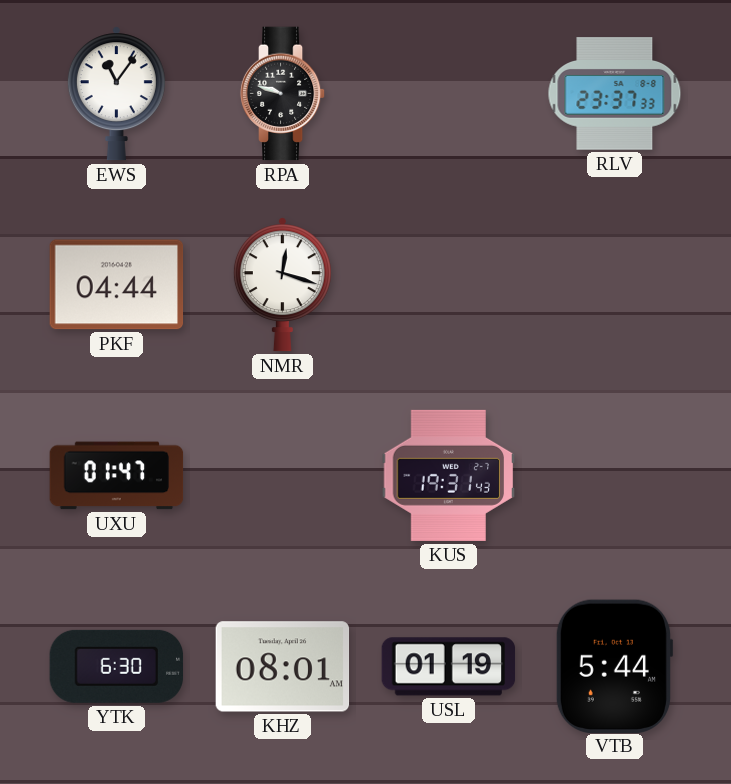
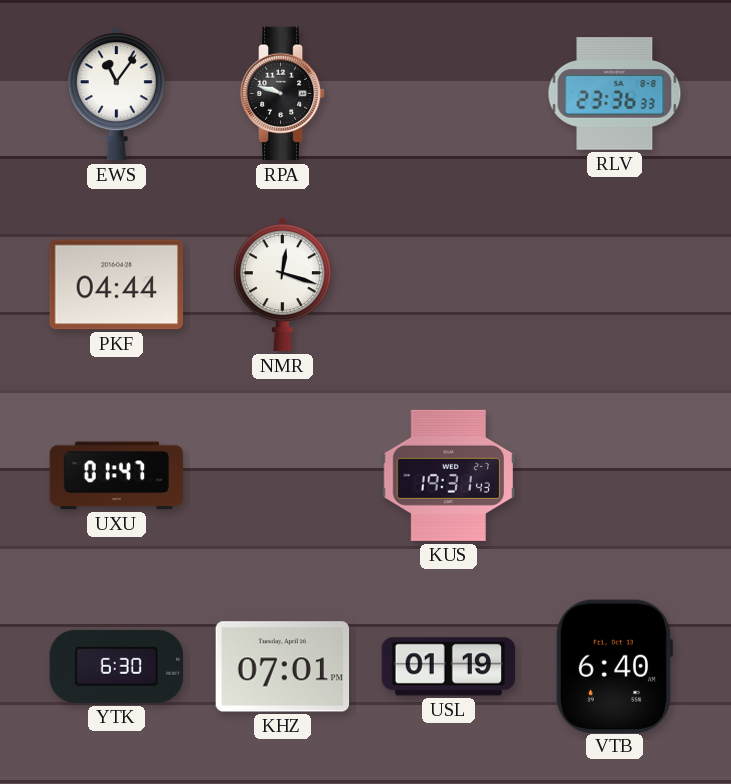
RLV: 23:37 -> 23:36 (615, 94)
KHZ: 08:01 -> 07:01 (283, 667)
VTB: 5:44 -> 6:40 (614, 666)
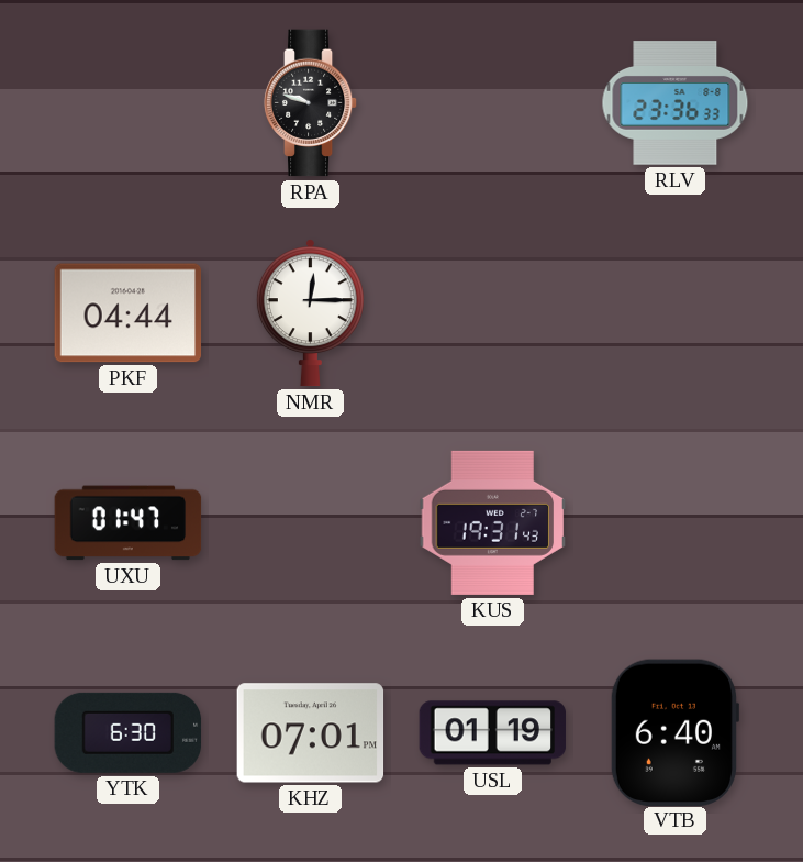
EWS: 11:06 -> none (116, 94)
NMR: 12:18 -> 12:15 (310, 313)
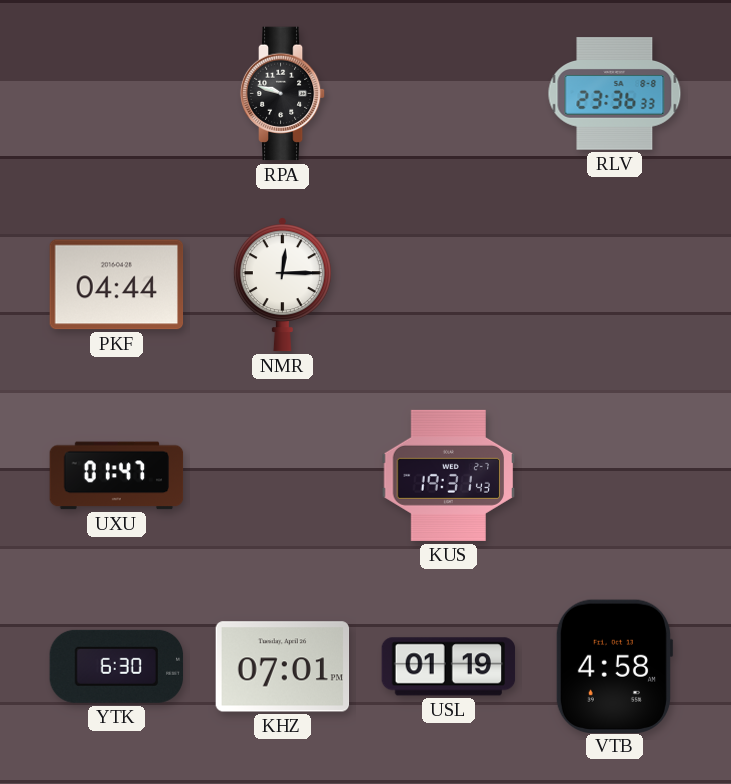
VTB: 6:40 -> 4:58 (614, 666)
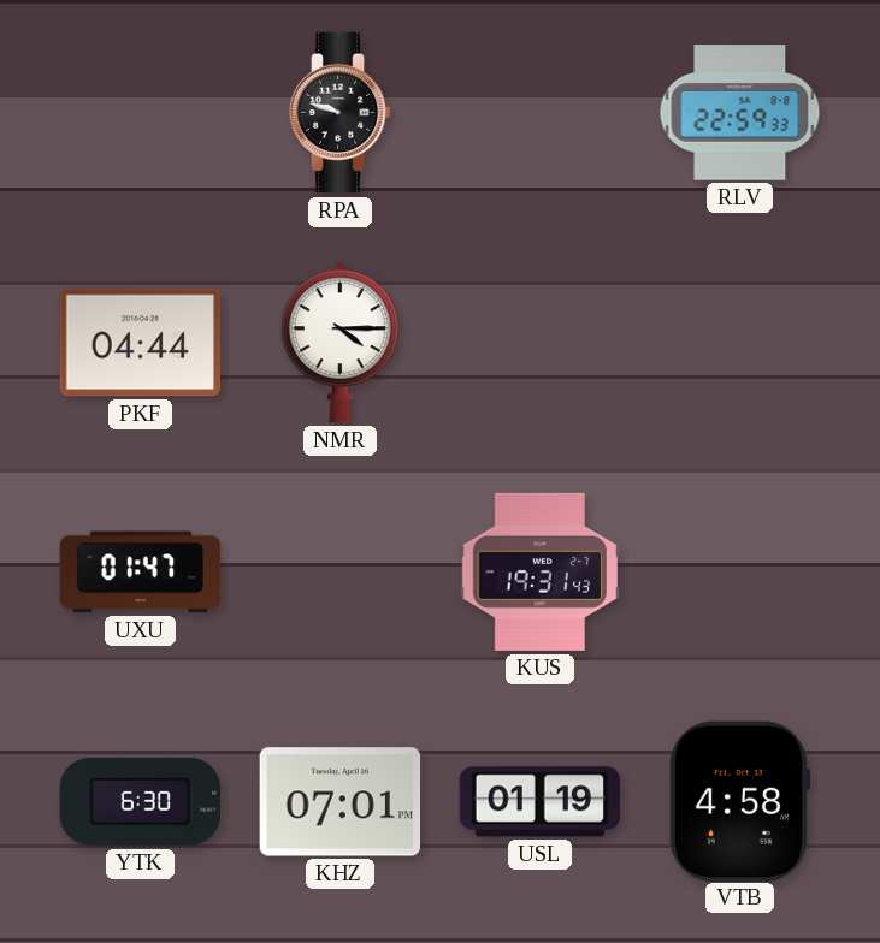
RLV: 23:36 -> 22:59 (740, 113)
NMR: 12:15 -> 4:15 (339, 343)
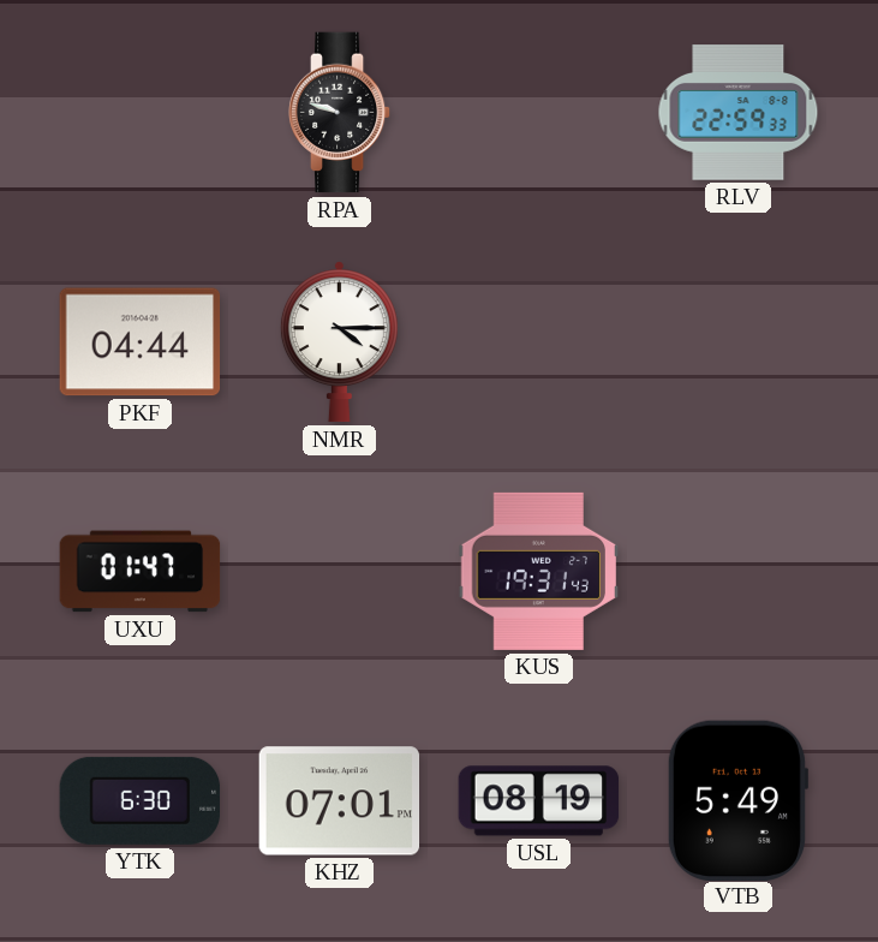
USL: 01:19 -> 08:19 (539, 801)
VTB: 4:58 -> 5:49 (737, 800)
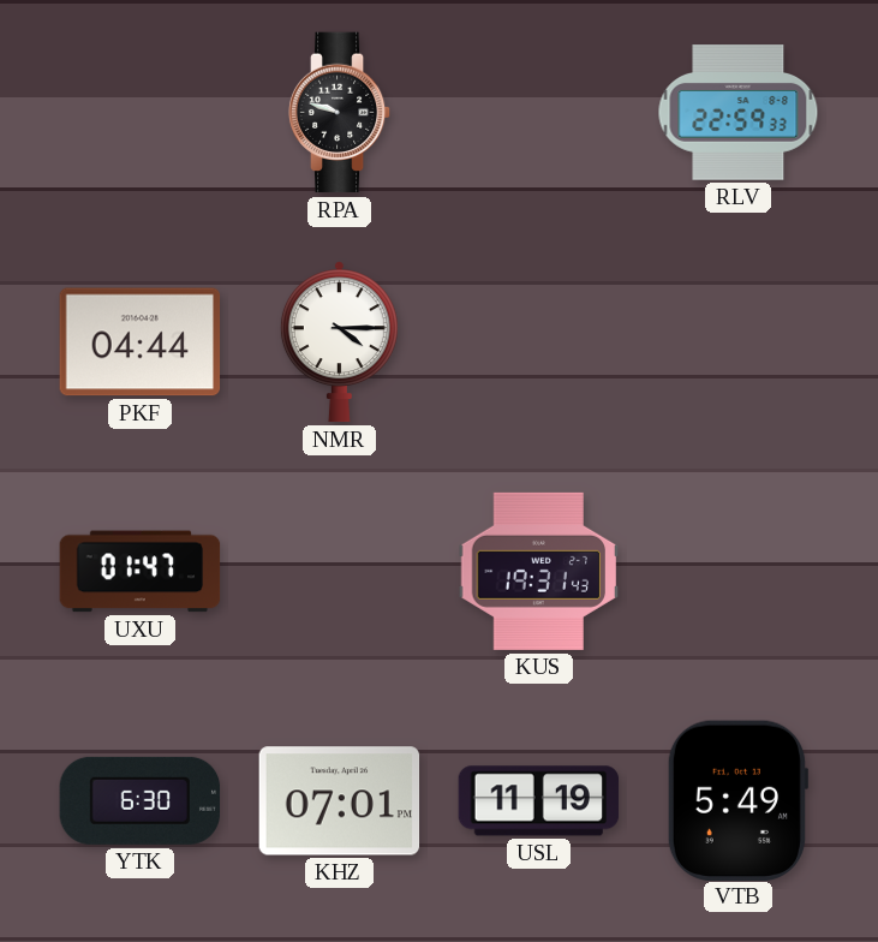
USL: 08:19 -> 11:19 (539, 801)
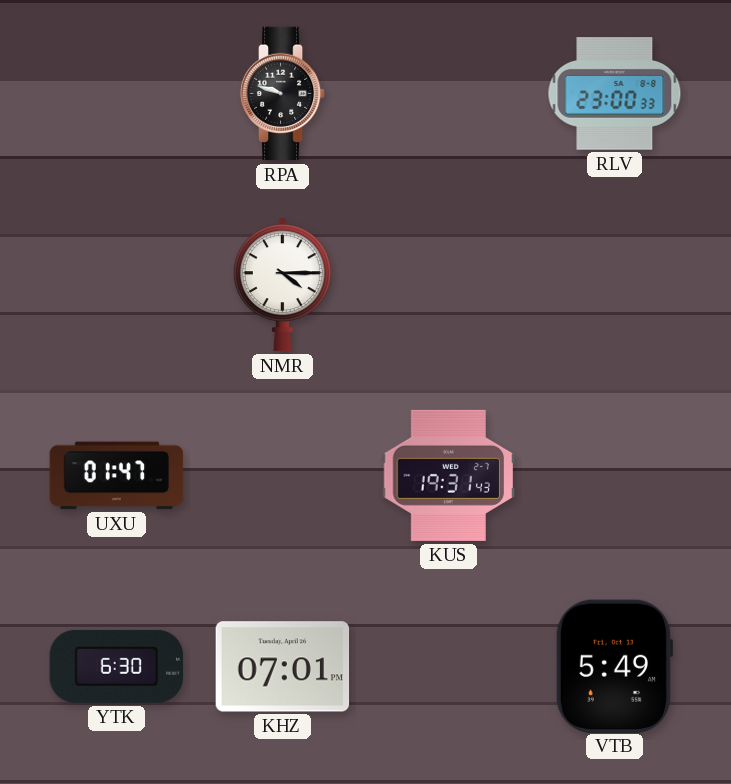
RLV: 22:59 -> 23:00 (615, 94)
PKF: 04:44 -> none (141, 342)
USL: 11:19 -> none (539, 801)
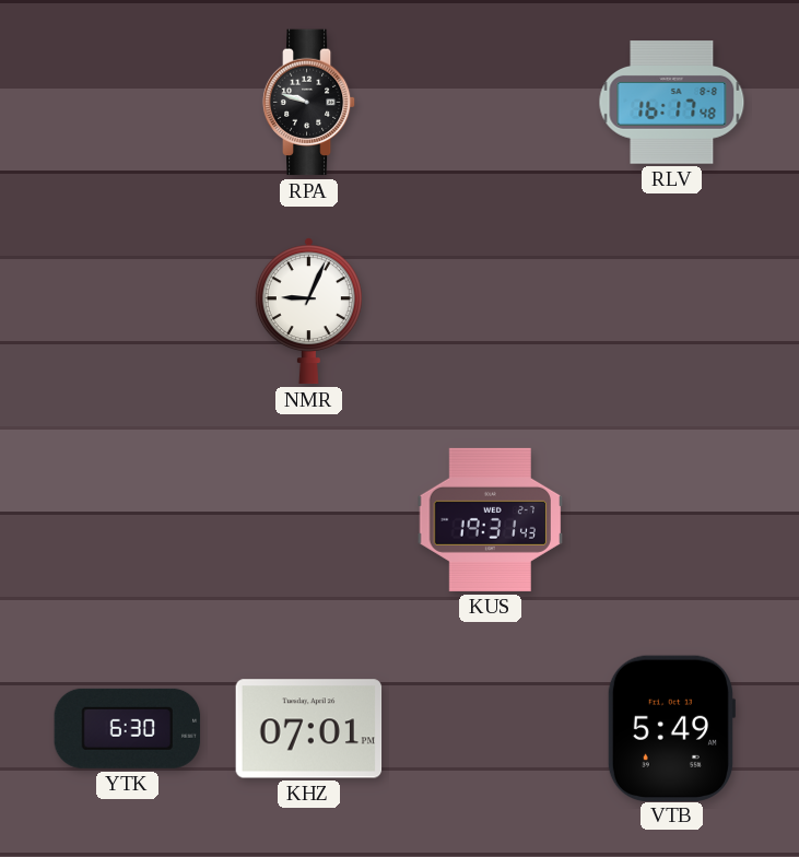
RLV: 23:00 -> 16:17 (672, 103)
NMR: 4:15 -> 9:04 (308, 312)
UXU: 01:47 -> none (117, 476)
